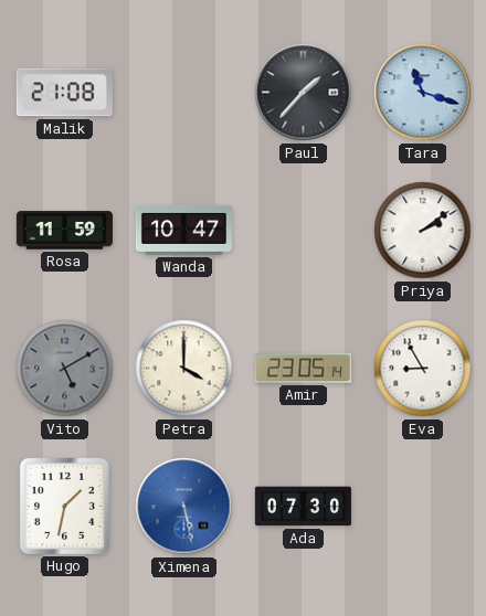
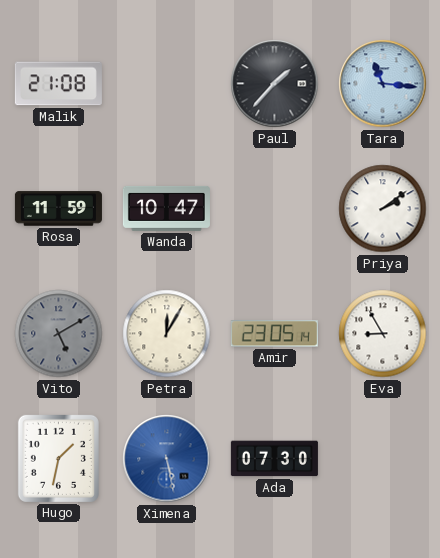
Tara: 11:18 -> 11:16 (383, 84)
Petra: 4:00 -> 12:05 (167, 334)
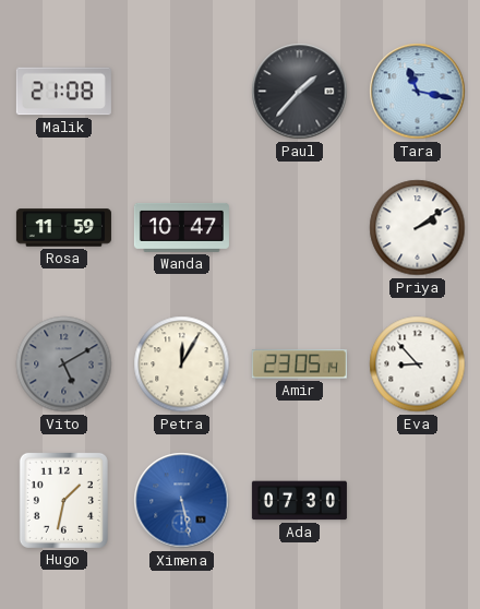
Tara: 11:16 -> 11:17 (418, 92)
Eva: 8:55 -> 8:53 (418, 365)
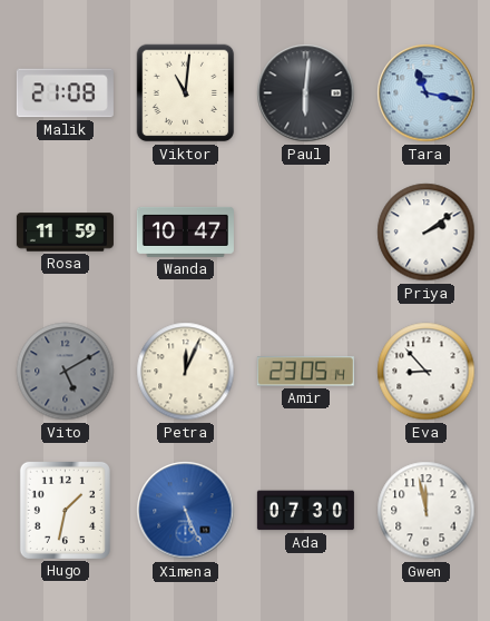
Viktor: none -> 11:01 (186, 93)
Paul: 1:37 -> 6:01 (306, 93)
Petra: 12:05 -> 12:04 (186, 372)
Ximena: 5:28 -> 5:26 (186, 511)
Gwen: none -> 11:58 (427, 511)
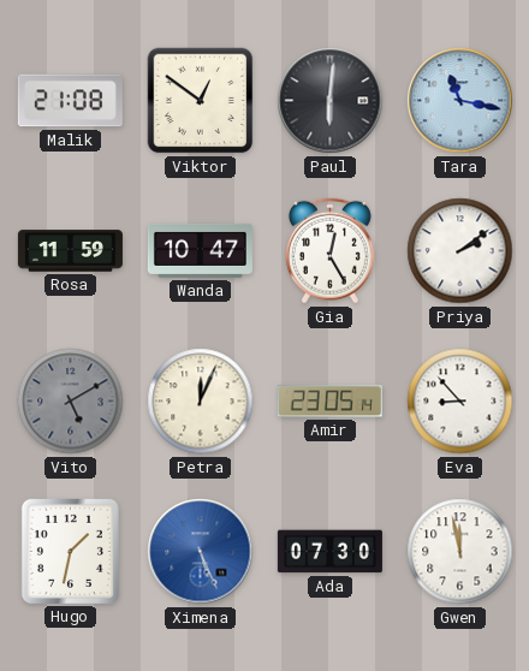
Viktor: 11:01 -> 12:51 (201, 101)
Gia: none -> 12:25 (329, 251)
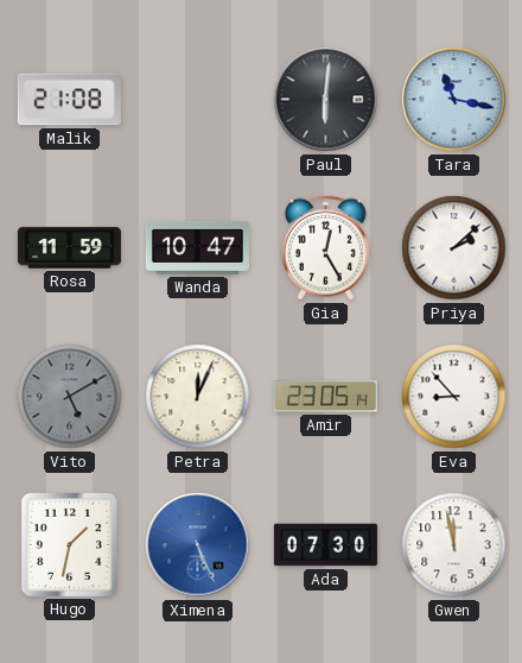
Viktor: 12:51 -> none (201, 101)
Priya: 2:09 -> 2:08 (454, 248)
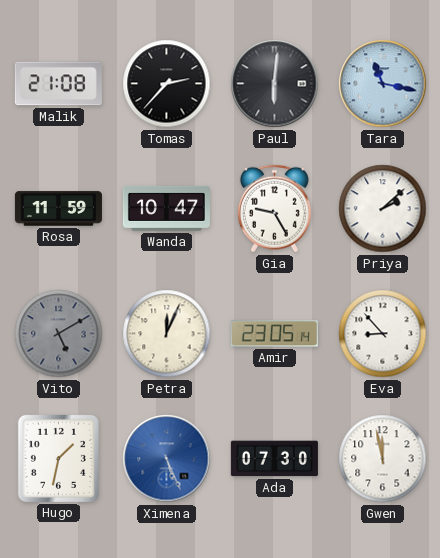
Tomas: none -> 2:37 (167, 84)
Gia: 12:25 -> 9:25 (274, 209)
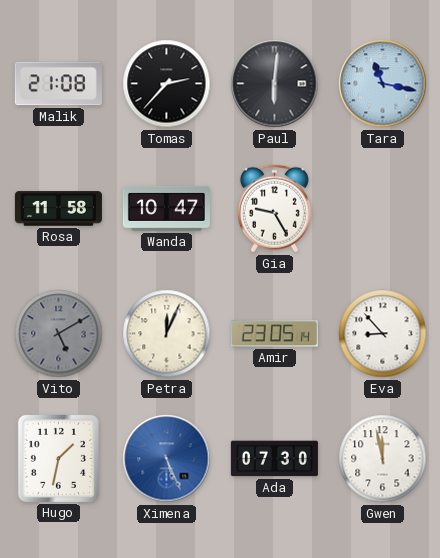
Rosa: 11:59 -> 11:58 (58, 209)
Priya: 2:08 -> none (383, 209)
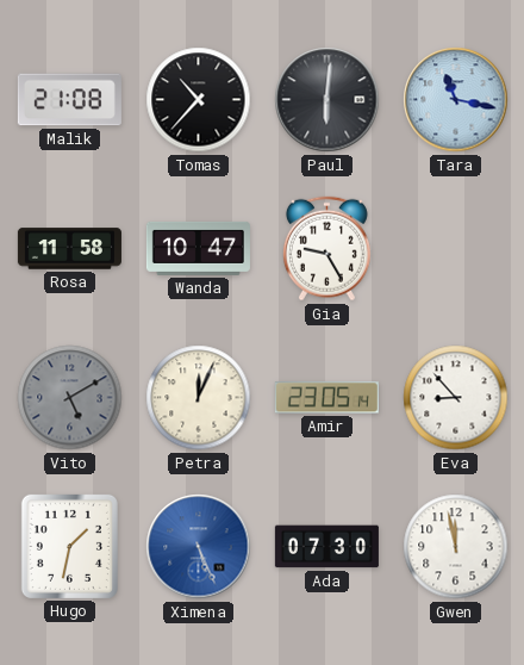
Tomas: 2:37 -> 10:37 (199, 100)
